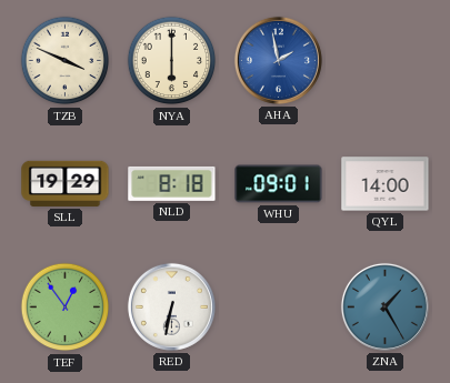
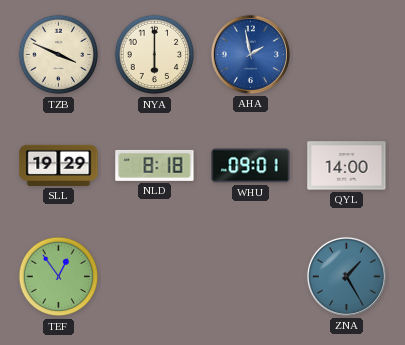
RED: 6:32 -> none (171, 306)
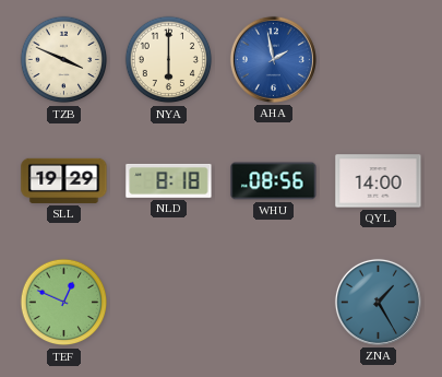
WHU: 09:01 -> 08:56 (274, 181)
TEF: 12:54 -> 12:49 (64, 303)
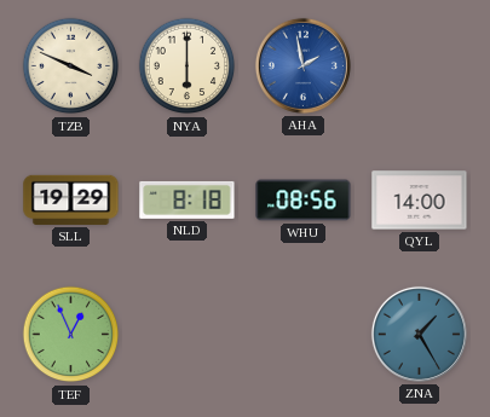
TEF: 12:49 -> 12:56 (71, 335)
